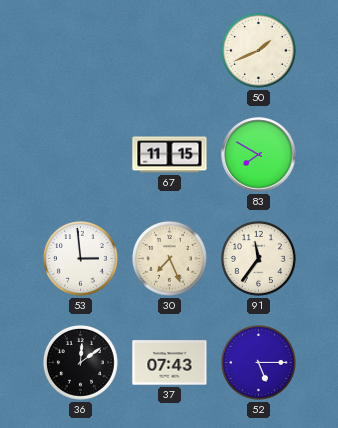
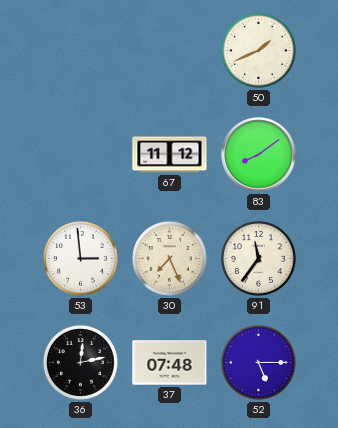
67: 11:15 -> 11:12 (170, 155)
83: 7:50 -> 8:09 (259, 155)
36: 12:09 -> 12:13 (81, 363)
37: 07:43 -> 07:48 (170, 363)
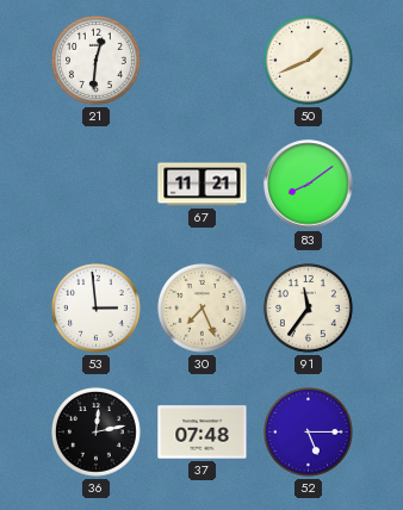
21: none -> 12:31 (97, 61)
67: 11:12 -> 11:21 (203, 185)
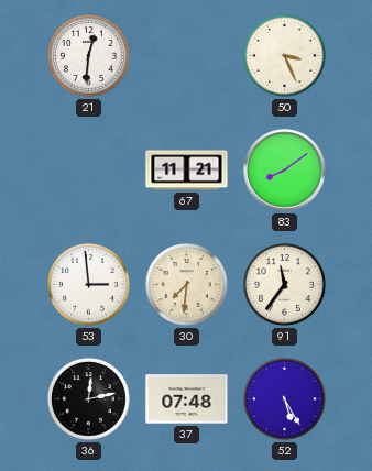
50: 1:41 -> 3:26 (285, 56)
30: 7:26 -> 7:31 (187, 285)
52: 5:15 -> 5:25 (285, 399)
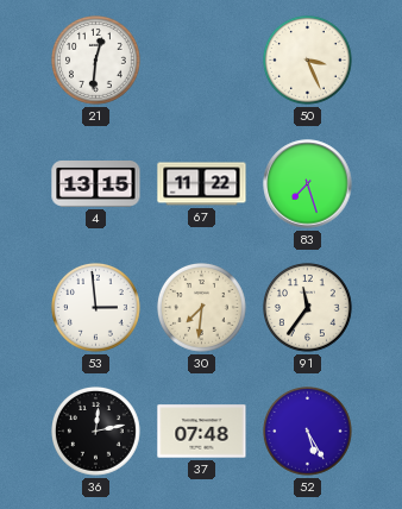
4: none -> 13:15 (96, 184)
67: 11:21 -> 11:22 (202, 184)
83: 8:09 -> 7:27 (308, 184)
